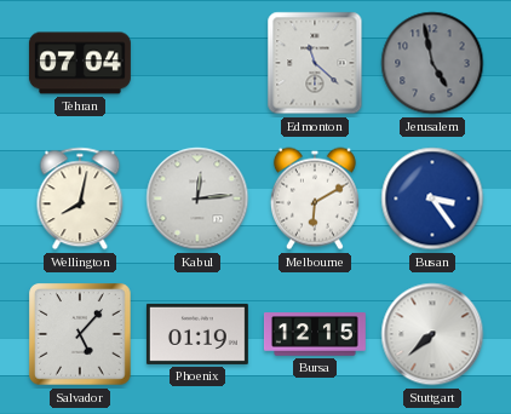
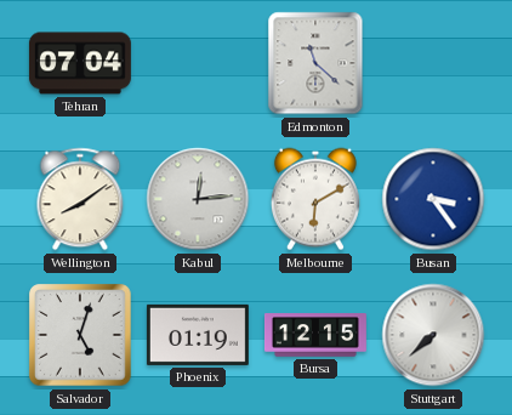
Jerusalem: 4:58 -> none (432, 63)
Wellington: 8:02 -> 8:09 (80, 199)
Salvador: 5:07 -> 5:03 (80, 335)
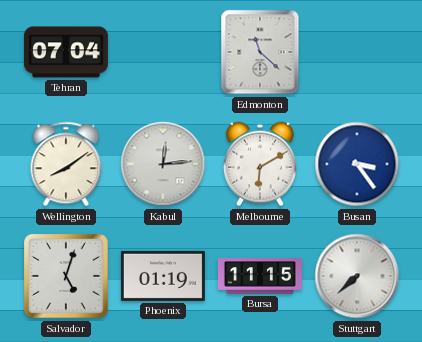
Bursa: 12:15 -> 11:15 (260, 276)
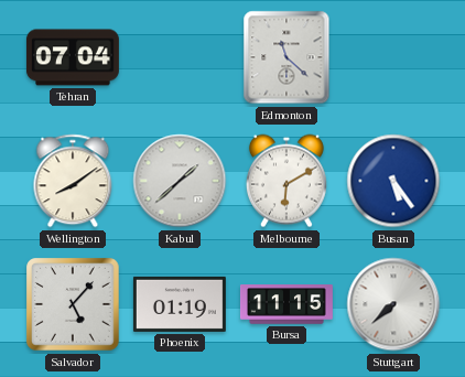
Kabul: 12:14 -> 1:38 (180, 181)
Busan: 3:24 -> 5:24 (393, 181)
Salvador: 5:03 -> 5:07 (73, 304)
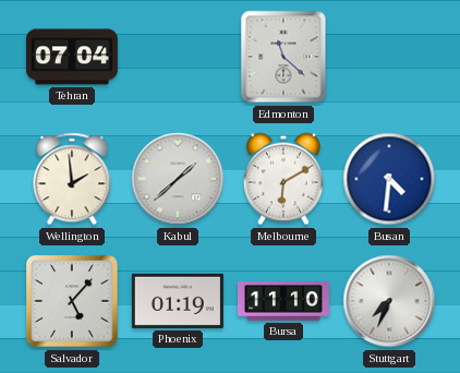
Wellington: 8:09 -> 1:59 (72, 179)
Busan: 5:24 -> 4:31 (389, 179)
Bursa: 11:15 -> 11:10 (283, 301)
Stuttgart: 7:38 -> 7:34 (389, 301)
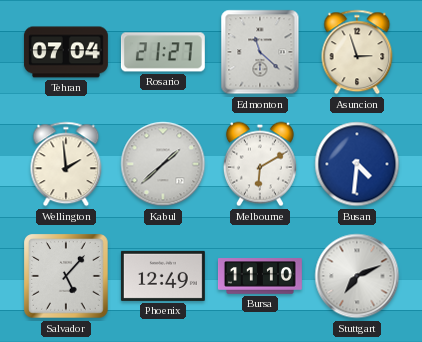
Rosario: none -> 21:27 (163, 52)
Asuncion: none -> 2:57 (357, 52)
Phoenix: 01:19 -> 12:49 (163, 276)
Stuttgart: 7:34 -> 7:11 (357, 276)
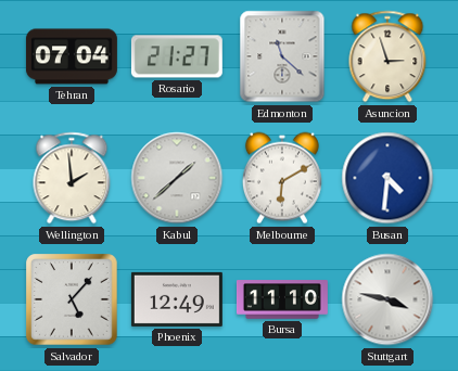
Stuttgart: 7:11 -> 3:47 (387, 299)
